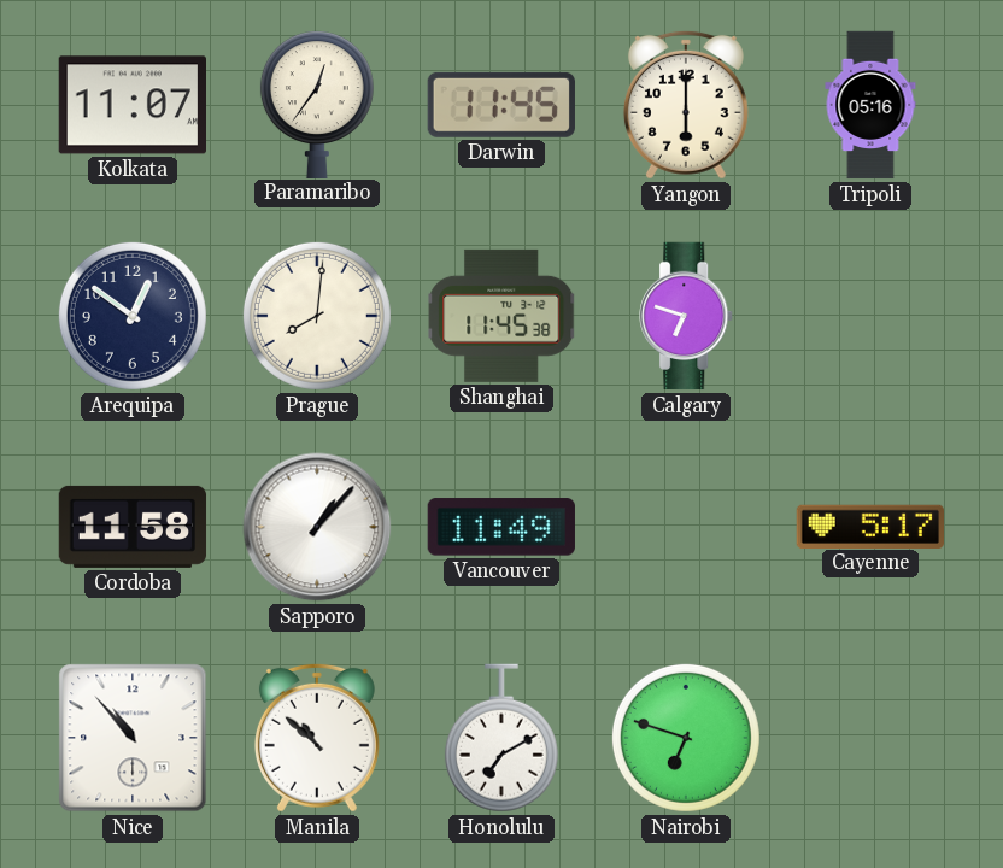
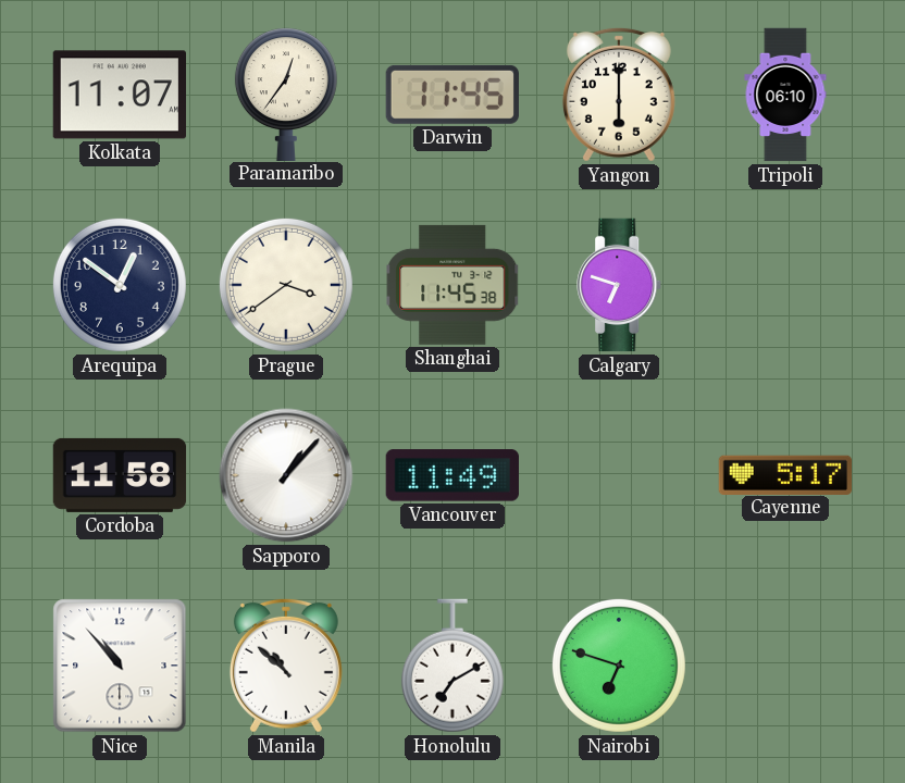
Tripoli: 05:16 -> 06:10 (785, 95)
Prague: 8:01 -> 3:39 (286, 285)
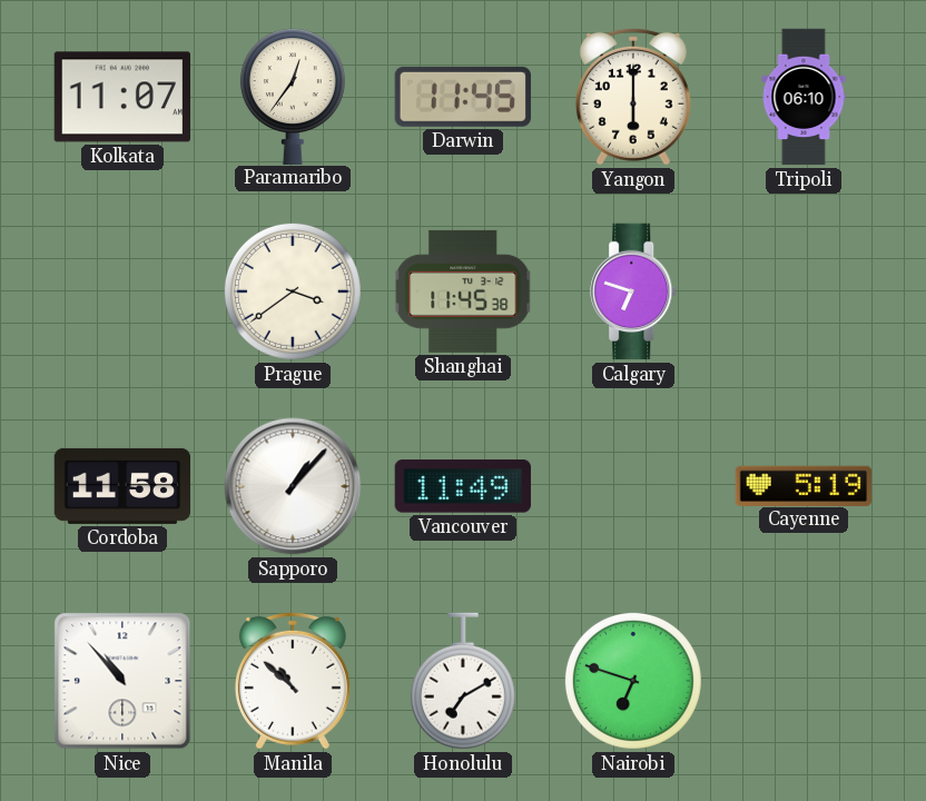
Arequipa: 12:51 -> none (120, 285)
Cayenne: 5:17 -> 5:19 (802, 485)
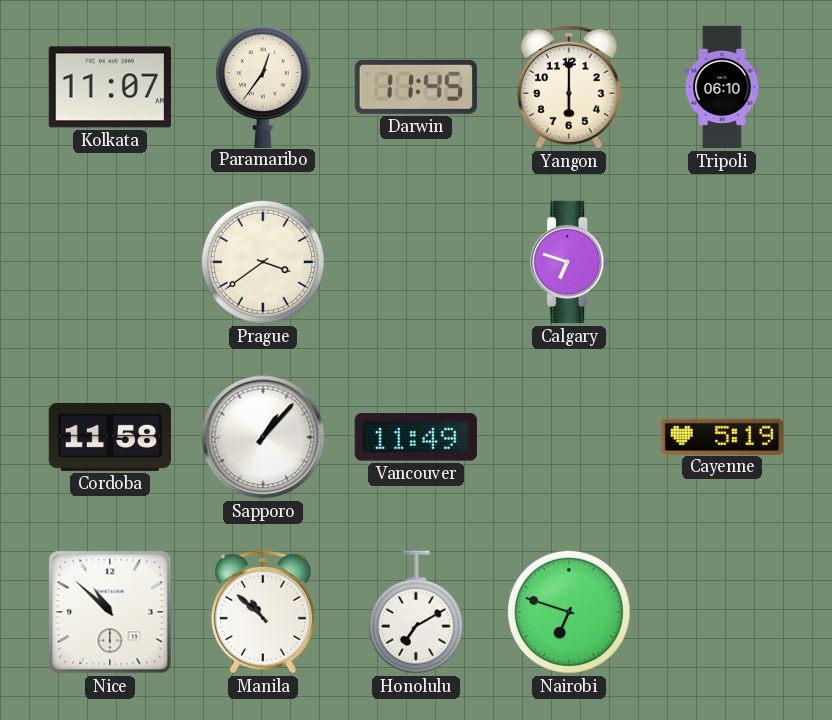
Shanghai: 11:45 -> none (463, 291)
Nice: 10:53 -> 10:52 (110, 612)
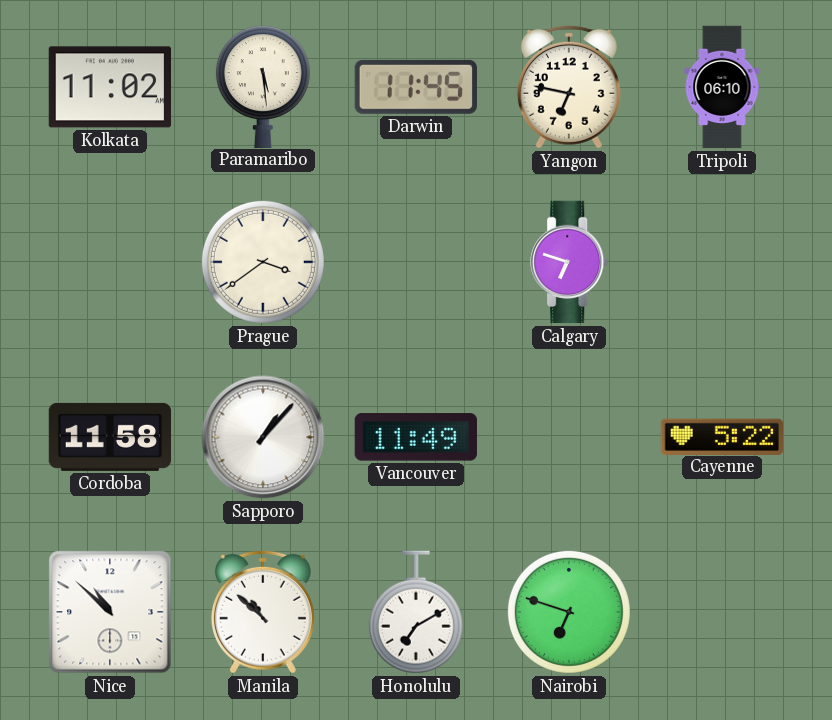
Kolkata: 11:07 -> 11:02 (109, 87)
Paramaribo: 12:36 -> 5:29 (263, 86)
Yangon: 6:00 -> 6:47 (569, 87)
Cayenne: 5:19 -> 5:22 (721, 436)
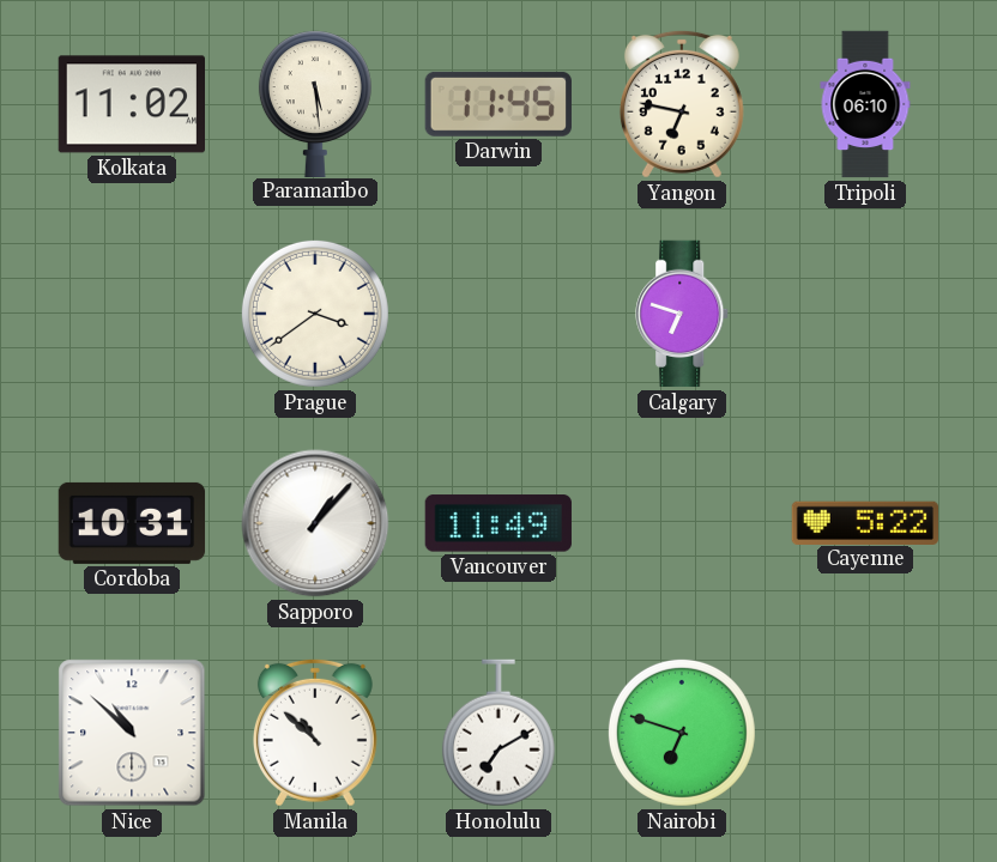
Cordoba: 11:58 -> 10:31 (132, 523)
